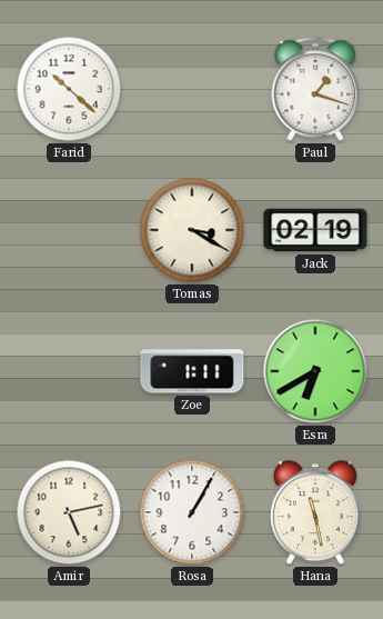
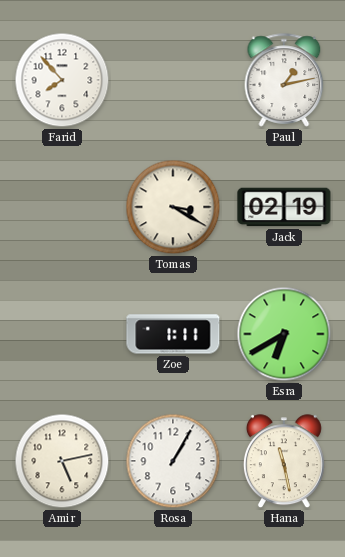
Farid: 10:22 -> 7:53 (62, 80)
Paul: 1:18 -> 1:13 (284, 80)
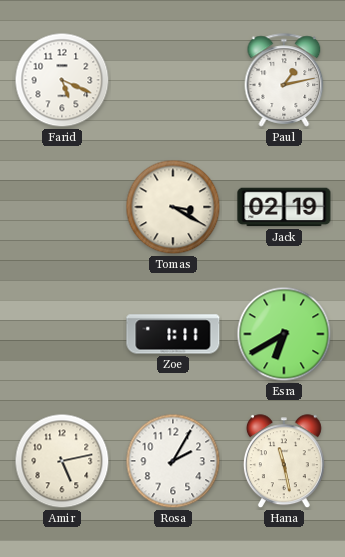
Farid: 7:53 -> 5:19 (62, 80)
Rosa: 1:05 -> 2:05 (173, 461)
